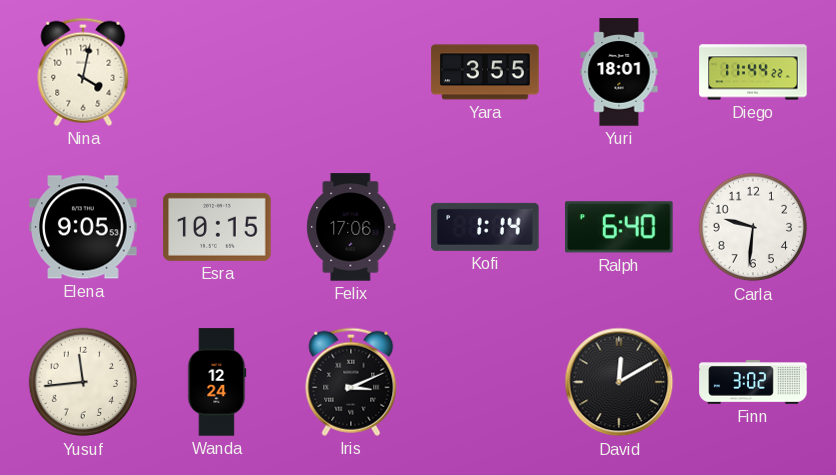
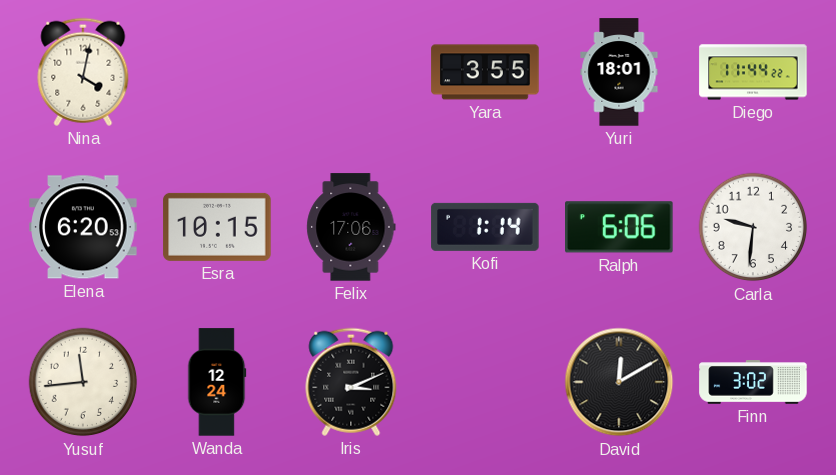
Elena: 9:05 -> 6:20 (83, 227)
Ralph: 6:40 -> 6:06 (620, 227)
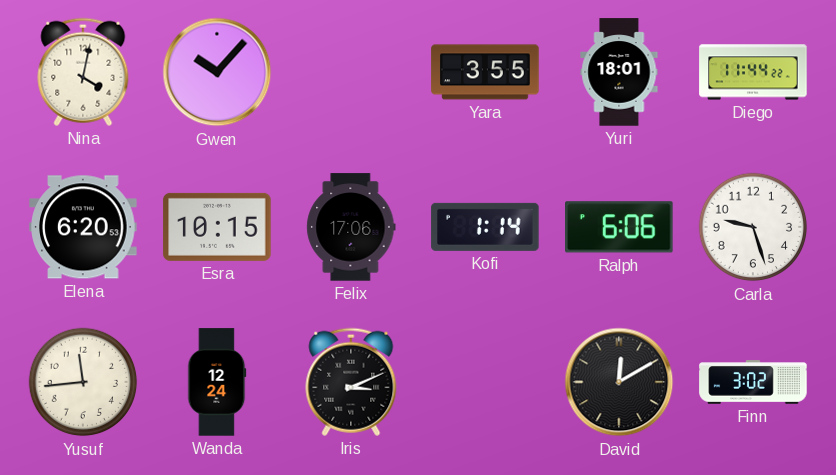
Gwen: none -> 10:07 (217, 72)
Carla: 9:31 -> 9:27 (753, 227)
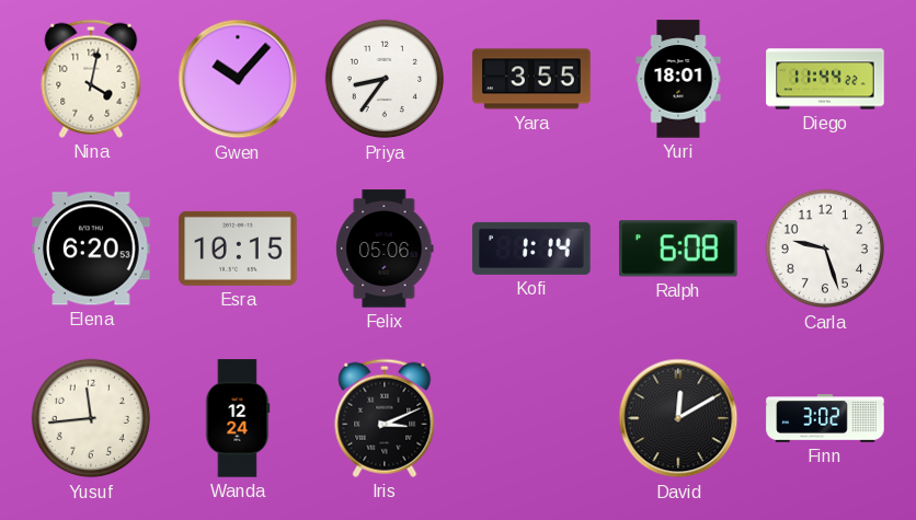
Priya: none -> 8:36 (385, 79)
Felix: 17:06 -> 05:06 (385, 249)
Ralph: 6:06 -> 6:08 (679, 249)
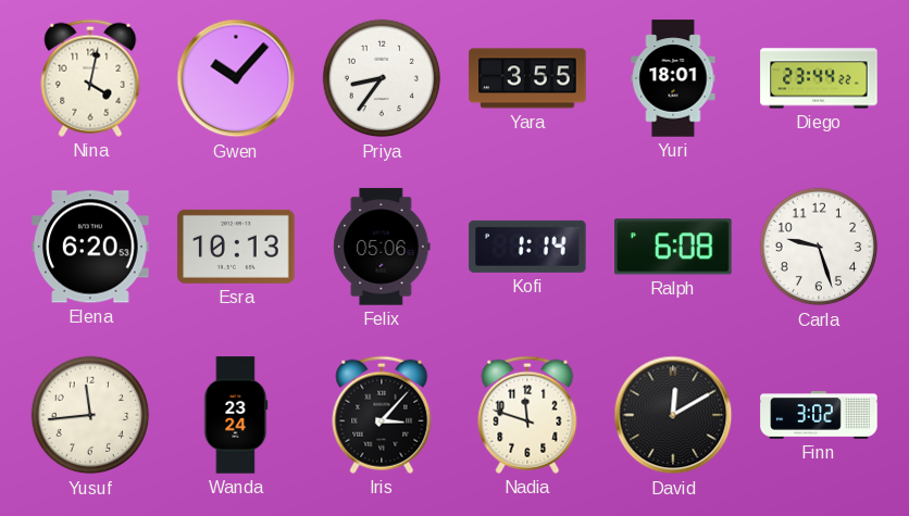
Diego: 11:44 -> 23:44 (819, 78)
Esra: 10:15 -> 10:13 (236, 247)
Wanda: 12:24 -> 23:24 (236, 415)
Iris: 3:11 -> 3:07 (382, 415)
Nadia: none -> 11:48 (527, 415)
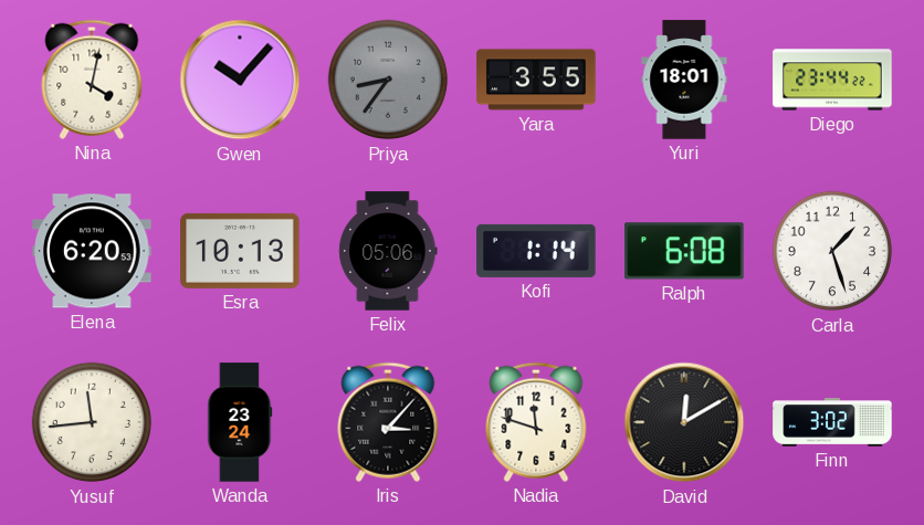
Priya dial: white -> grey (388, 80)
Carla: 9:27 -> 1:27 (832, 251)
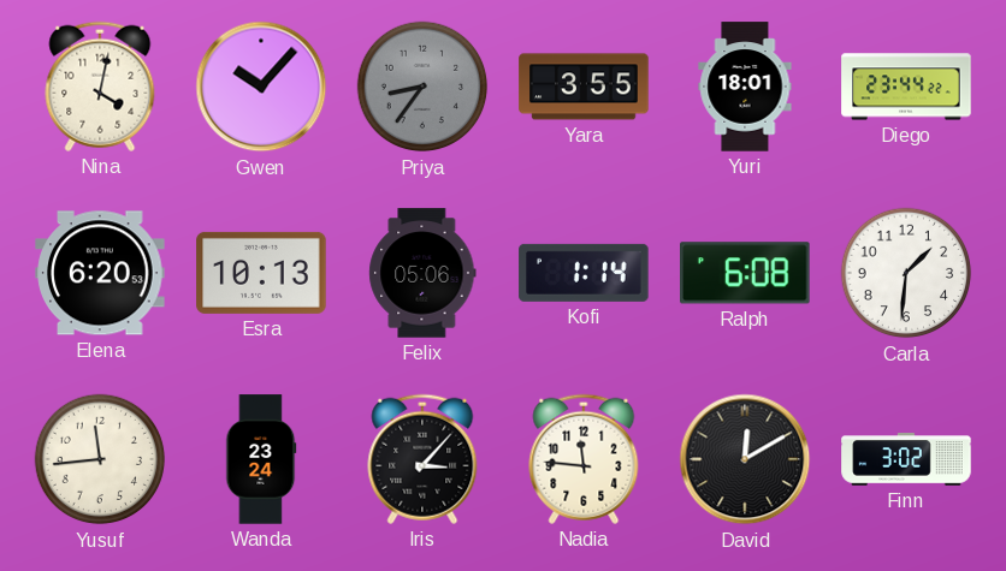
Carla: 1:27 -> 1:31 (906, 273)
Nadia: 11:48 -> 11:46 (584, 459)
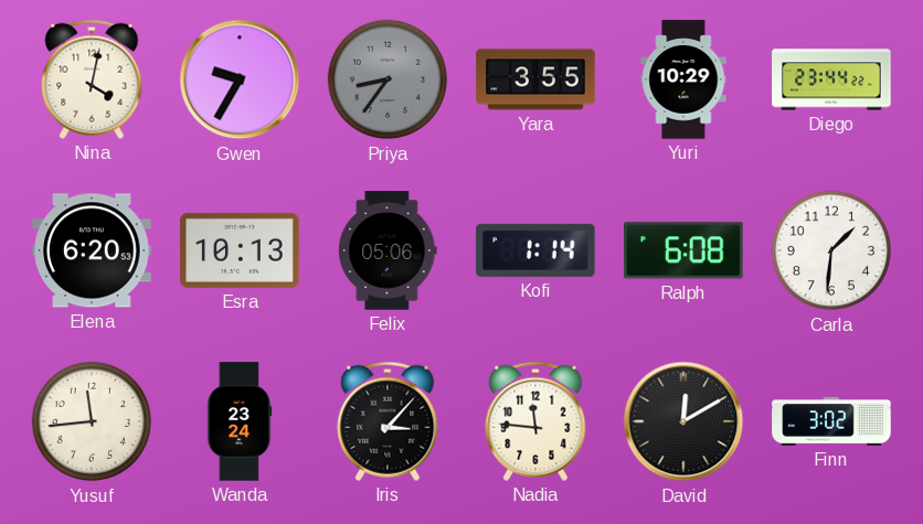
Gwen: 10:07 -> 9:35 (240, 79)
Yuri: 18:01 -> 10:29 (683, 79)
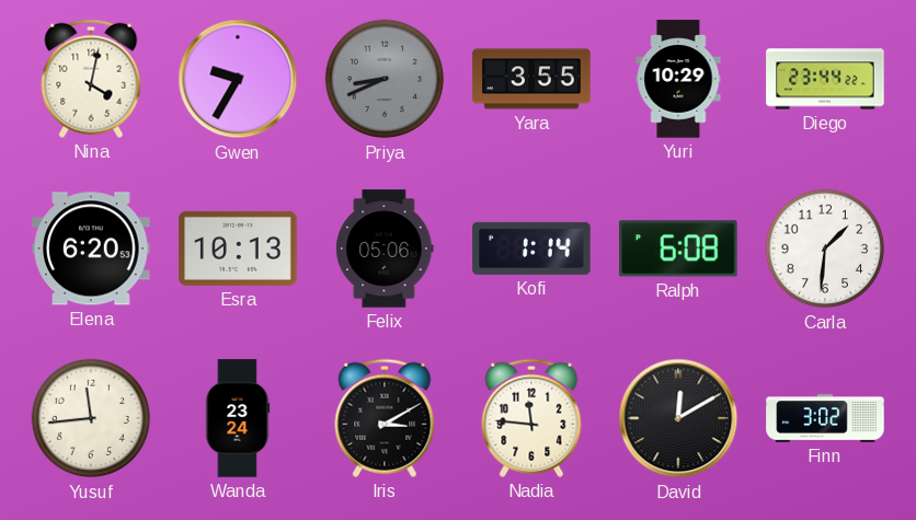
Priya: 8:36 -> 8:41 (385, 79)
Iris: 3:07 -> 3:10 (385, 418)
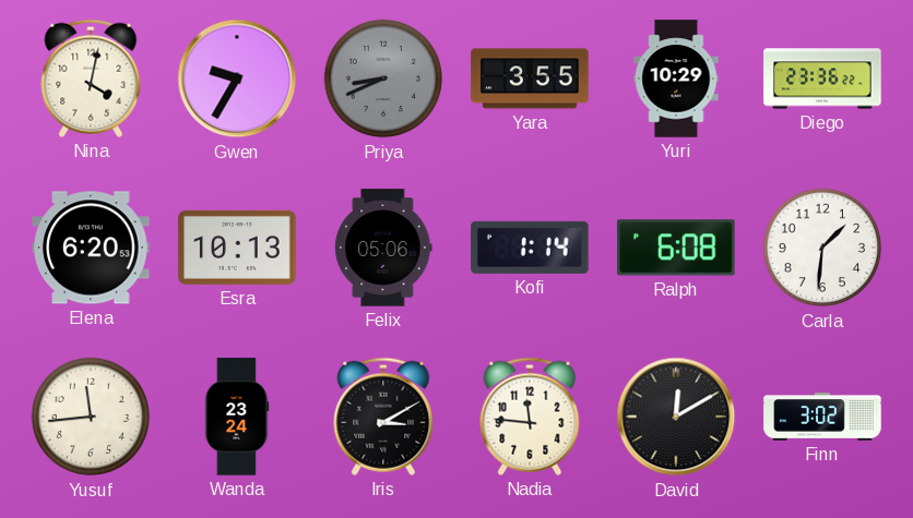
Diego: 23:44 -> 23:36 (822, 79)
